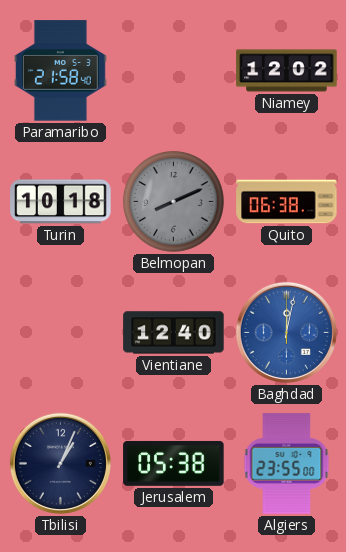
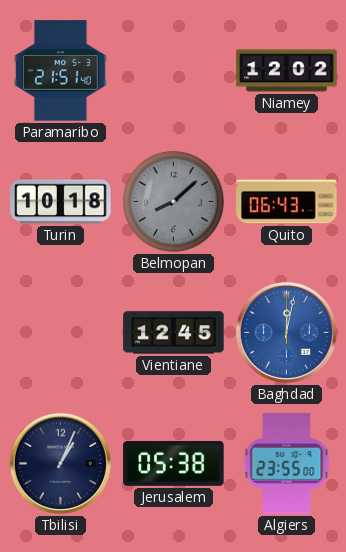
Paramaribo: 21:58 -> 21:51 (61, 71)
Belmopan: 8:11 -> 8:08 (173, 201)
Quito: 06:38 -> 06:43 (287, 202)
Vientiane: 12:40 -> 12:45 (174, 333)
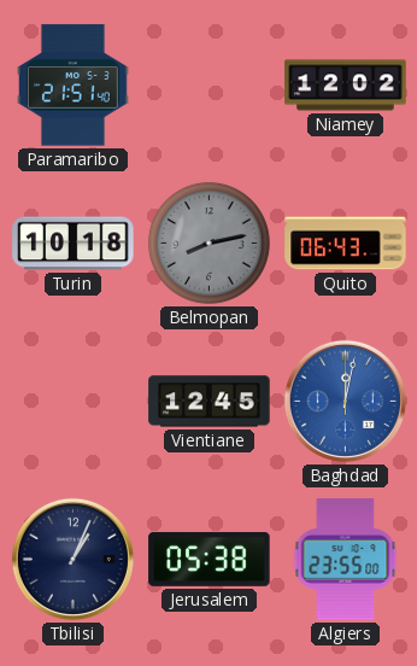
Belmopan: 8:08 -> 8:13 (208, 243)
